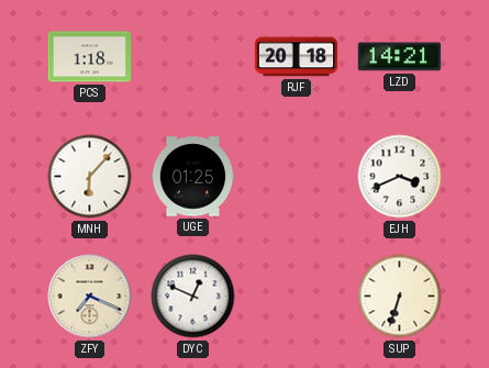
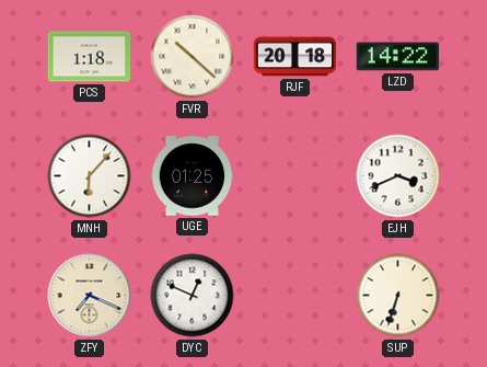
FVR: none -> 10:22 (193, 57)
LZD: 14:21 -> 14:22 (398, 57)
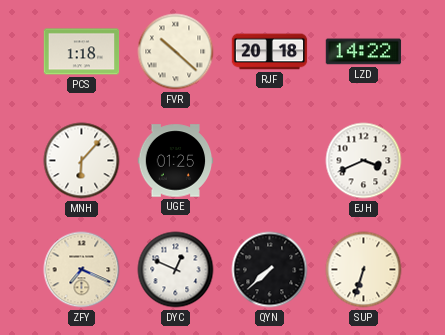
QYN: none -> 7:38 (270, 270)
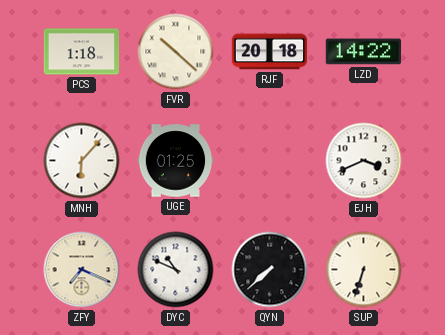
DYC: 12:49 -> 10:49 (176, 270)
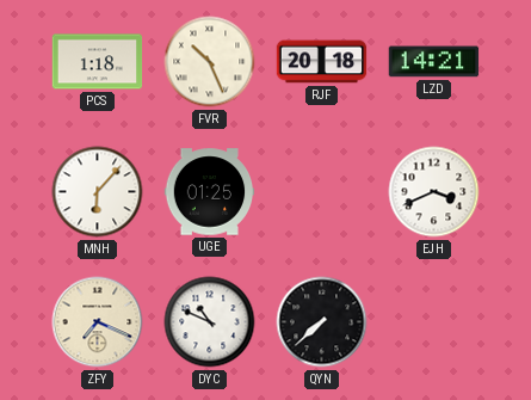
FVR: 10:22 -> 10:26 (210, 62)
LZD: 14:22 -> 14:21 (434, 62)
SUP: 6:33 -> none (364, 270)
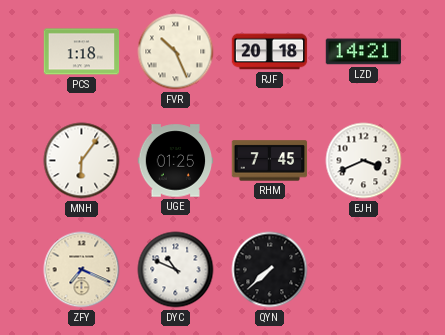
MNH: 6:07 -> 6:06 (82, 161)
RHM: none -> 7:45 (270, 161)
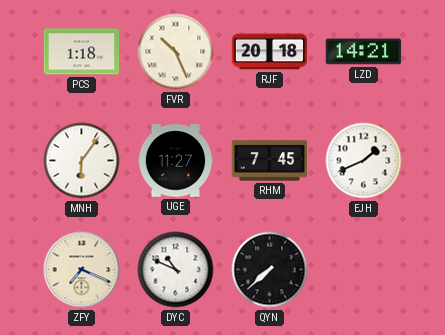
UGE: 01:25 -> 11:27 (176, 161)
EJH: 3:41 -> 1:41 (364, 161)
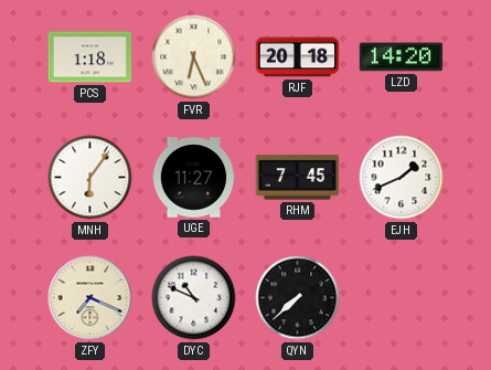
FVR: 10:26 -> 6:26 (194, 57)
LZD: 14:21 -> 14:20 (402, 57)
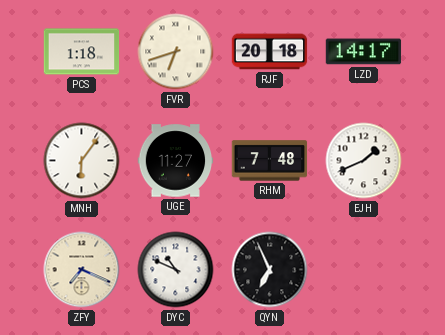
FVR: 6:26 -> 6:42 (176, 52)
LZD: 14:20 -> 14:17 (364, 52)
RHM: 7:45 -> 7:48 (270, 161)
QYN: 7:38 -> 6:56 (270, 270)
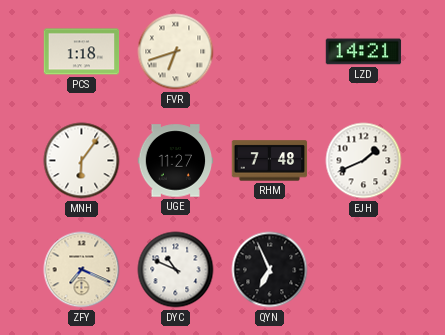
RJF: 20:18 -> none (270, 52)
LZD: 14:17 -> 14:21 (364, 52)
